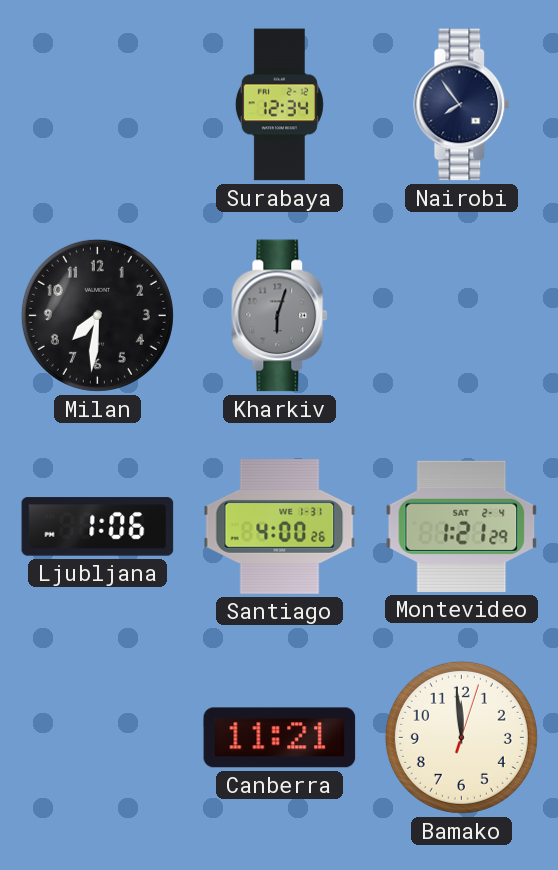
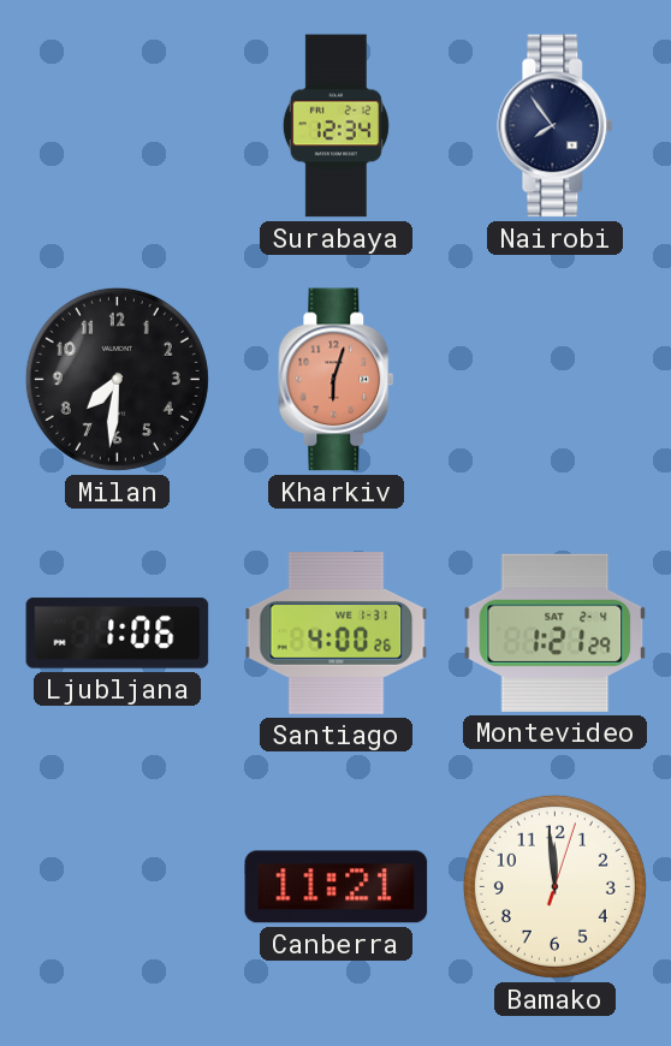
Kharkiv dial: grey -> salmon (337, 380)
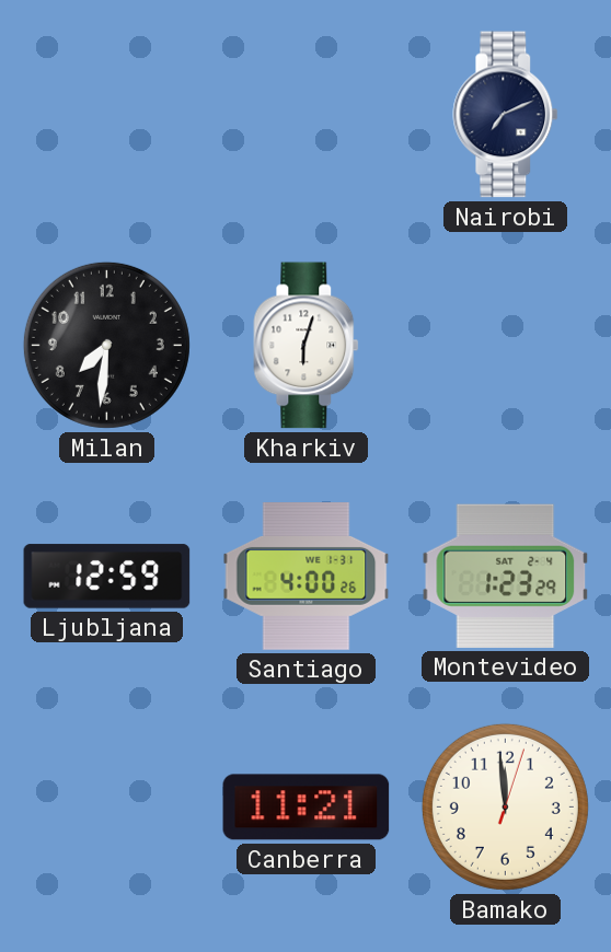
Surabaya: 12:34 -> none (335, 126)
Nairobi: 7:54 -> 7:11 (506, 115)
Kharkiv dial: salmon -> white (307, 346)
Ljubljana: 1:06 -> 12:59 (107, 577)
Montevideo: 1:21 -> 1:23 (506, 576)
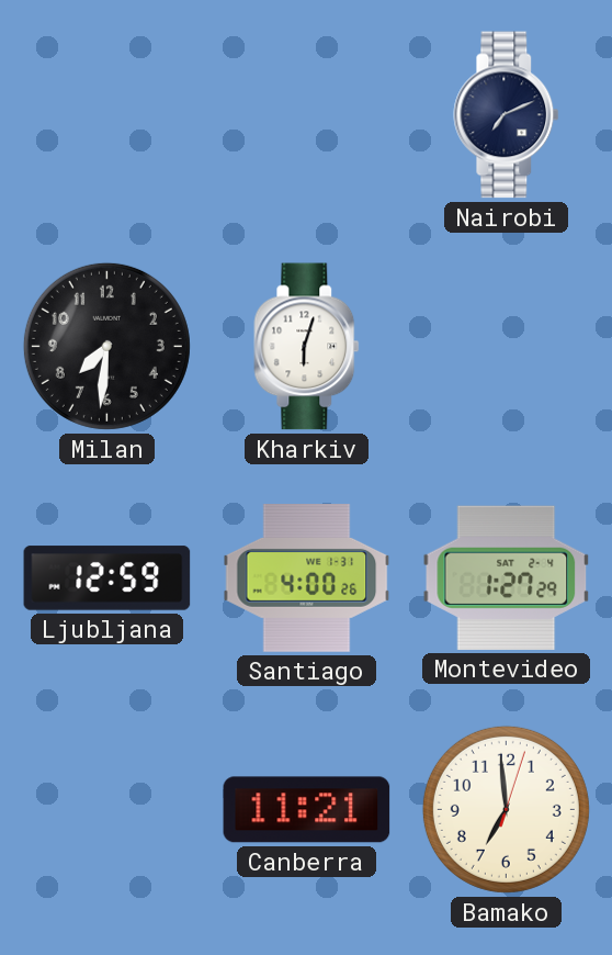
Montevideo: 1:23 -> 1:27 (507, 577)
Bamako: 11:59 -> 6:59 (506, 809)
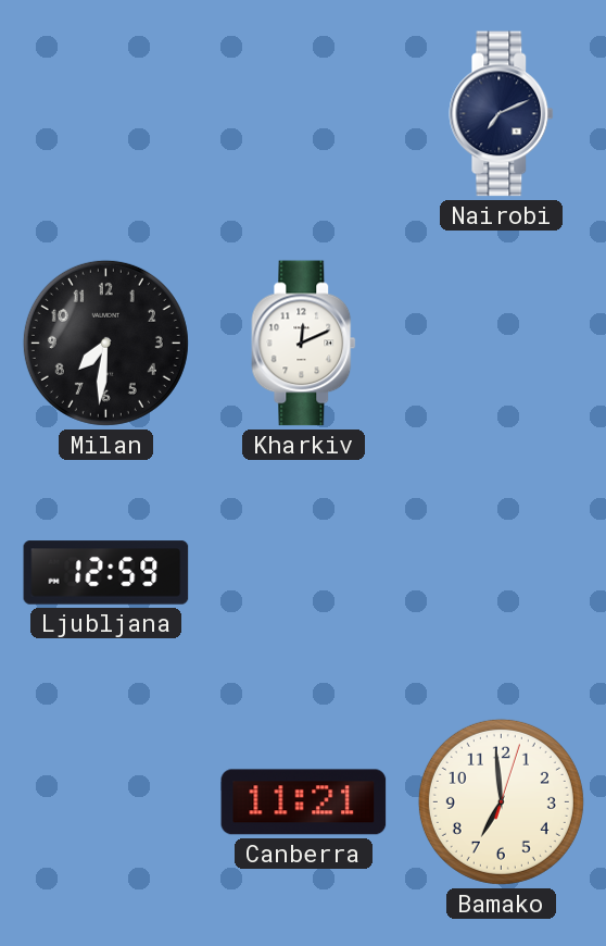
Kharkiv: 6:03 -> 12:11 (304, 344)
Santiago: 4:00 -> none (307, 578)
Montevideo: 1:27 -> none (507, 577)
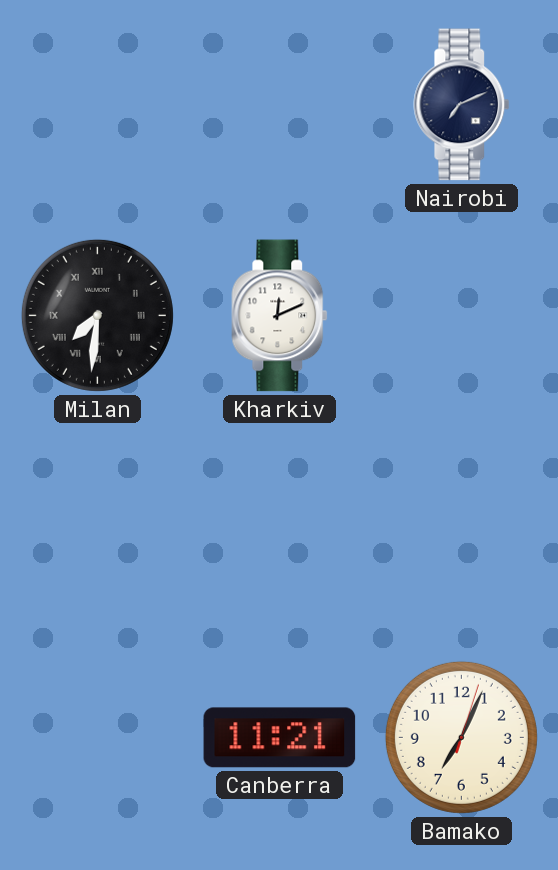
Milan numerals: Arabic -> Roman (97, 315)
Ljubljana: 12:59 -> none (106, 573)
Bamako: 6:59 -> 7:04 (461, 737)
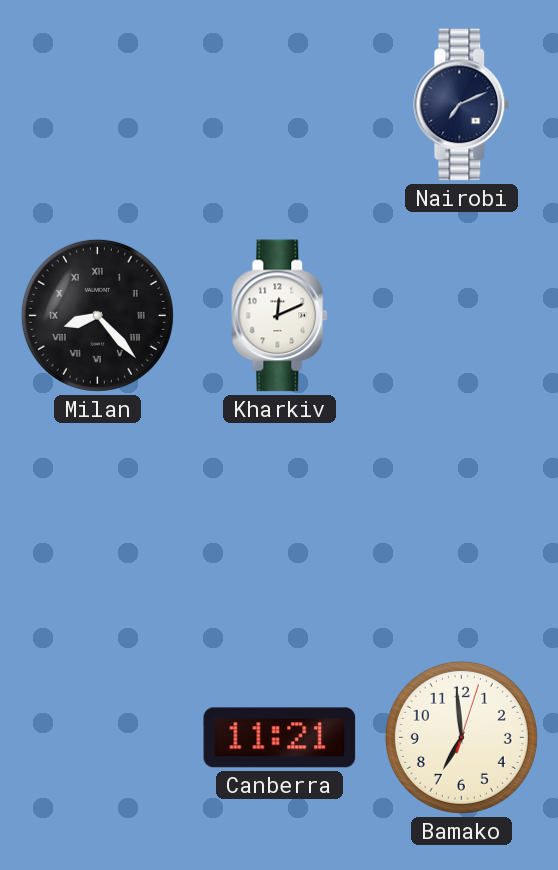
Milan: 7:31 -> 8:23 (97, 315)
Bamako: 7:04 -> 6:59 (461, 737)
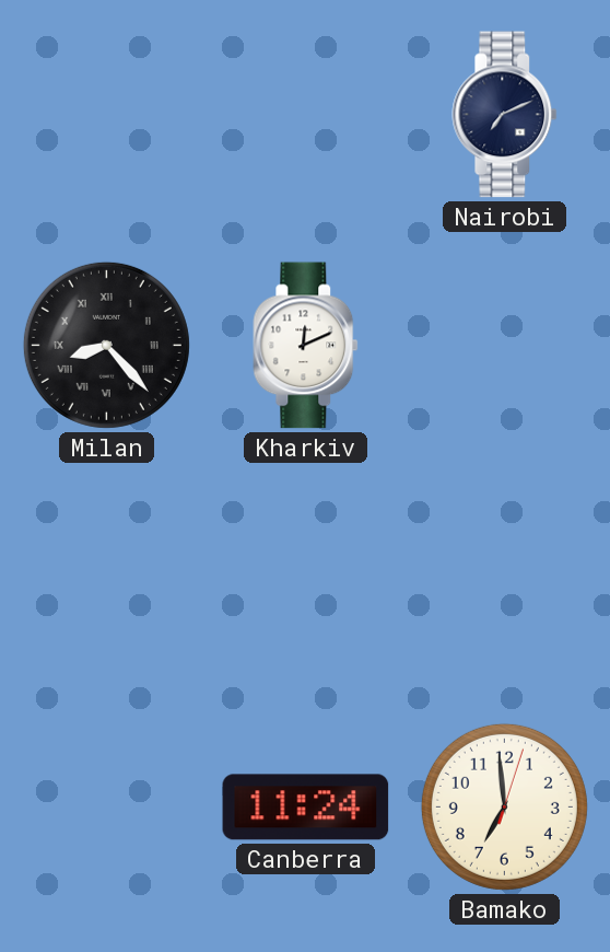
Canberra: 11:21 -> 11:24 (306, 808)
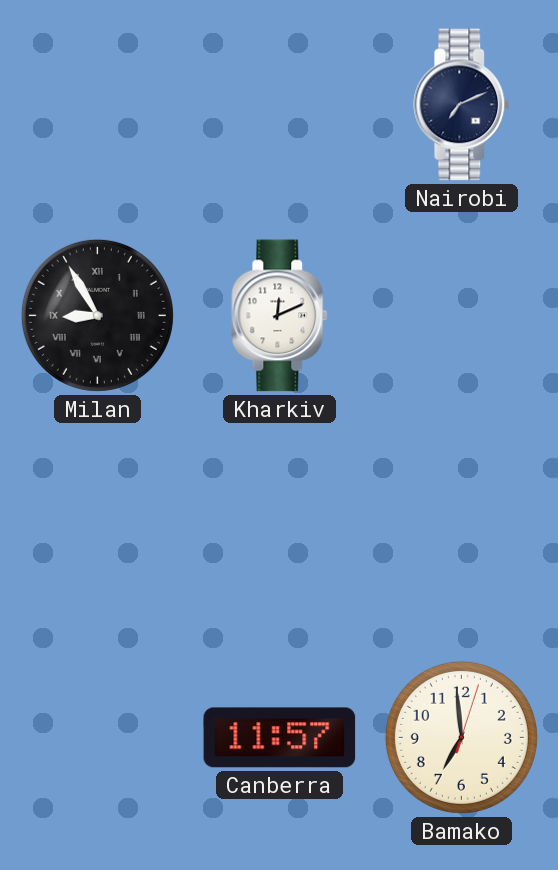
Milan: 8:23 -> 8:55 (97, 315)
Canberra: 11:24 -> 11:57 (280, 738)
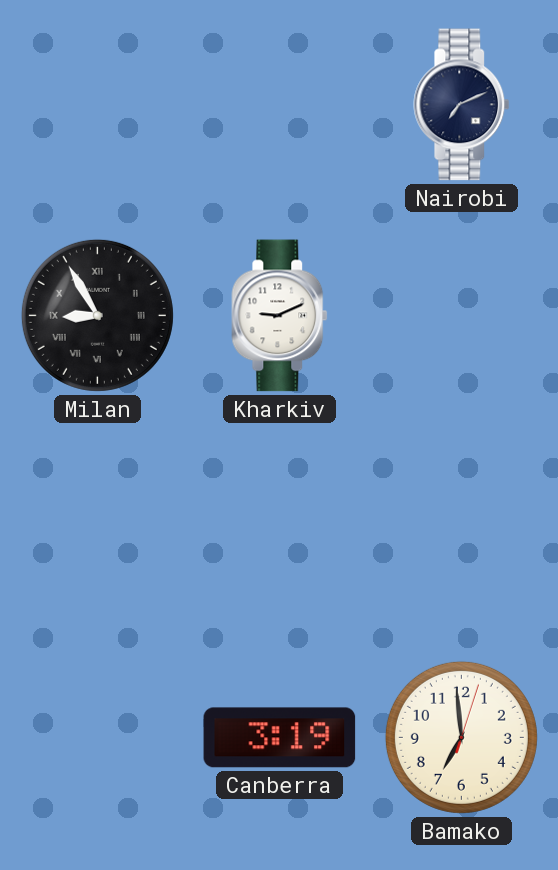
Kharkiv: 12:11 -> 9:11 (280, 316)
Canberra: 11:57 -> 3:19 (280, 738)
